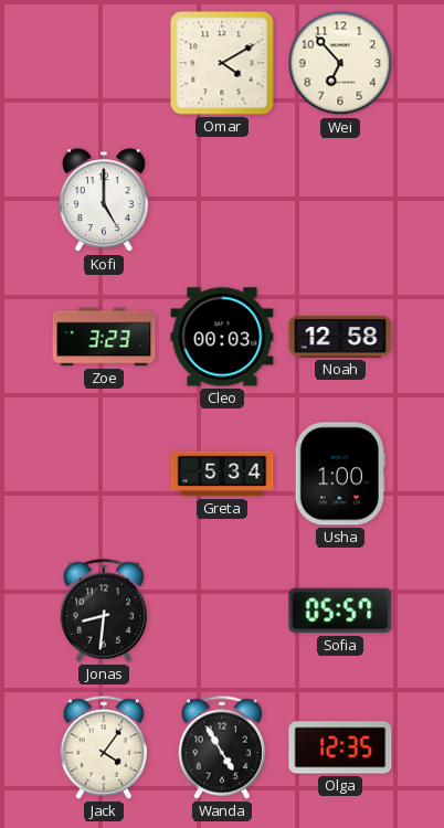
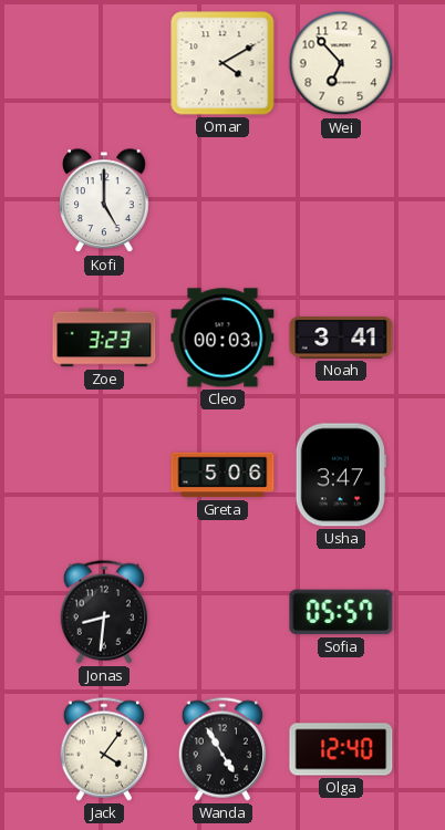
Noah: 12:58 -> 3:41 (341, 339)
Greta: 5:34 -> 5:06 (222, 475)
Usha: 1:00 -> 3:47 (341, 475)
Olga: 12:35 -> 12:40 (341, 749)
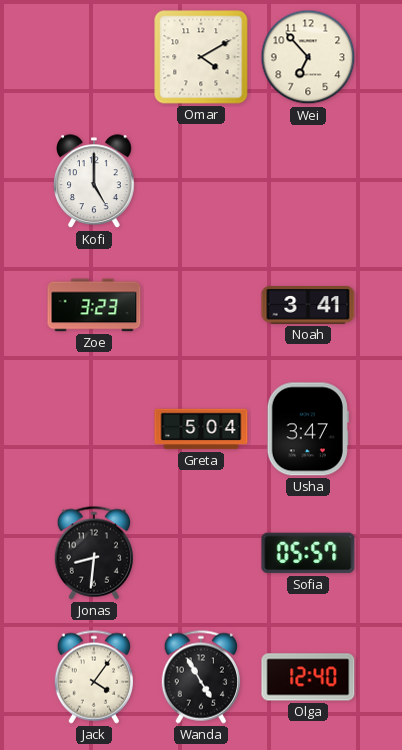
Cleo: 00:03 -> none (222, 338)
Greta: 5:06 -> 5:04 (201, 429)
